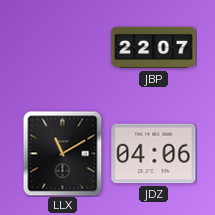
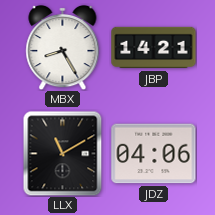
MBX: none -> 8:25 (63, 47)
JBP: 22:07 -> 14:21 (154, 48)
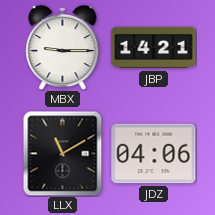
MBX: 8:25 -> 9:15 (63, 47)
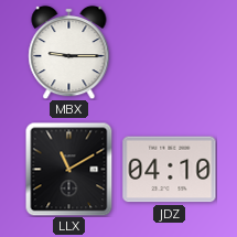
JBP: 14:21 -> none (154, 48)
JDZ: 04:06 -> 04:10 (170, 170)
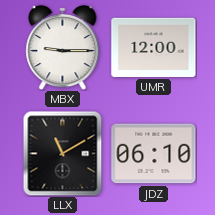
UMR: none -> 12:00 (154, 47)
JDZ: 04:10 -> 06:10 (154, 154)
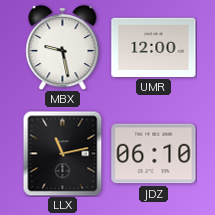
MBX: 9:15 -> 9:28 (63, 47)
LLX: 11:10 -> 11:13 (63, 153)
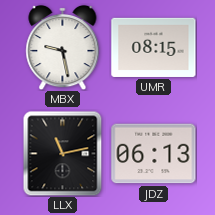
UMR: 12:00 -> 08:15 (154, 47)
JDZ: 06:10 -> 06:13 (154, 154)
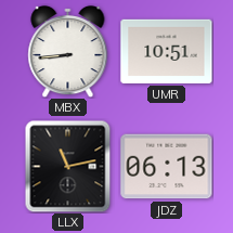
MBX: 9:28 -> 8:44 (68, 51)
UMR: 08:15 -> 10:51 (167, 51)
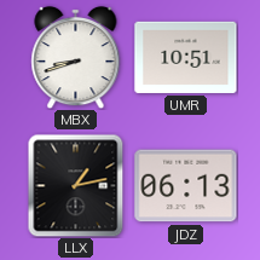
MBX: 8:44 -> 8:42 (76, 57)
LLX: 11:13 -> 1:13 (76, 185)
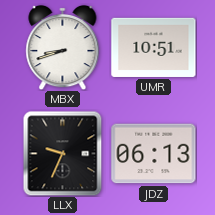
LLX: 1:13 -> 9:34 (63, 153)
